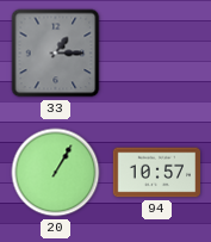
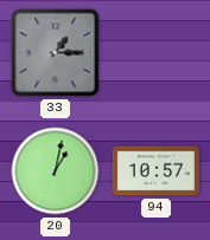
20: 1:05 -> 1:02 (56, 171)
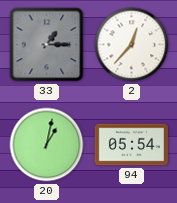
2: none -> 12:37 (132, 45)
94: 10:57 -> 05:54 (131, 145)
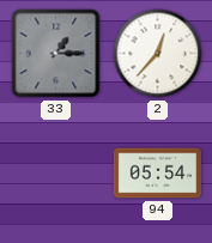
20: 1:02 -> none (47, 145)
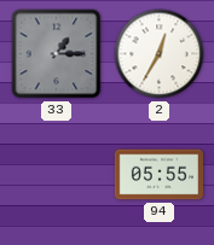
2: 12:37 -> 12:35 (160, 54)
94: 05:54 -> 05:55 (158, 175)
